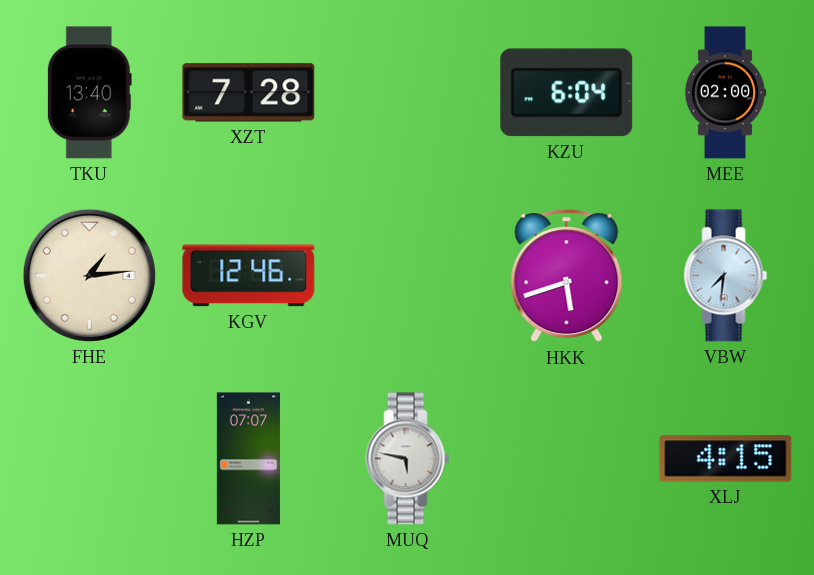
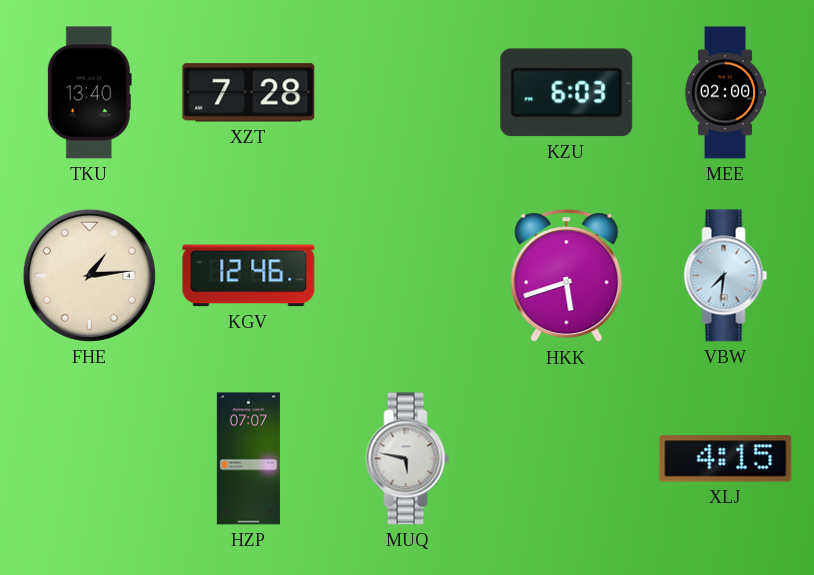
KZU: 6:04 -> 6:03 (567, 93)
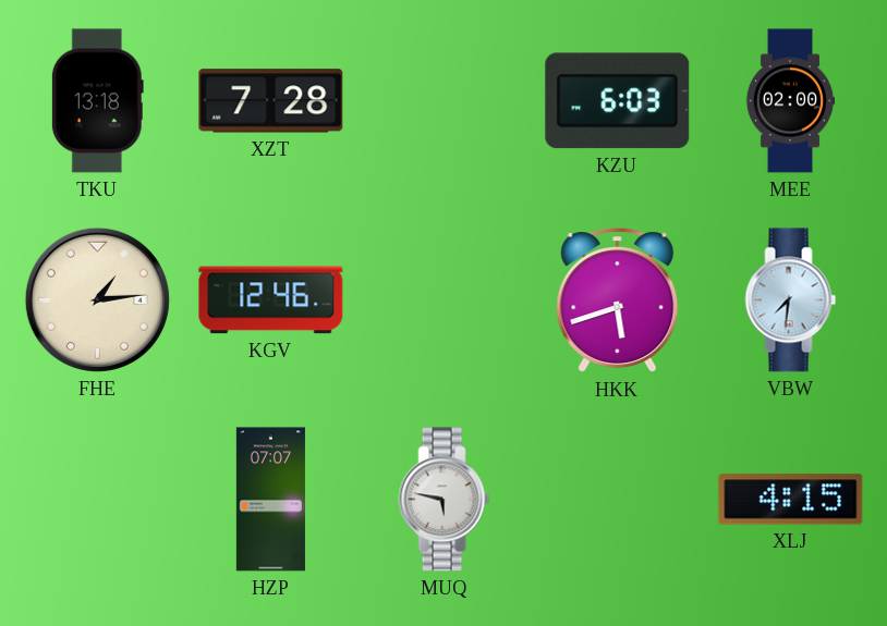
TKU: 13:40 -> 13:18 (97, 101)
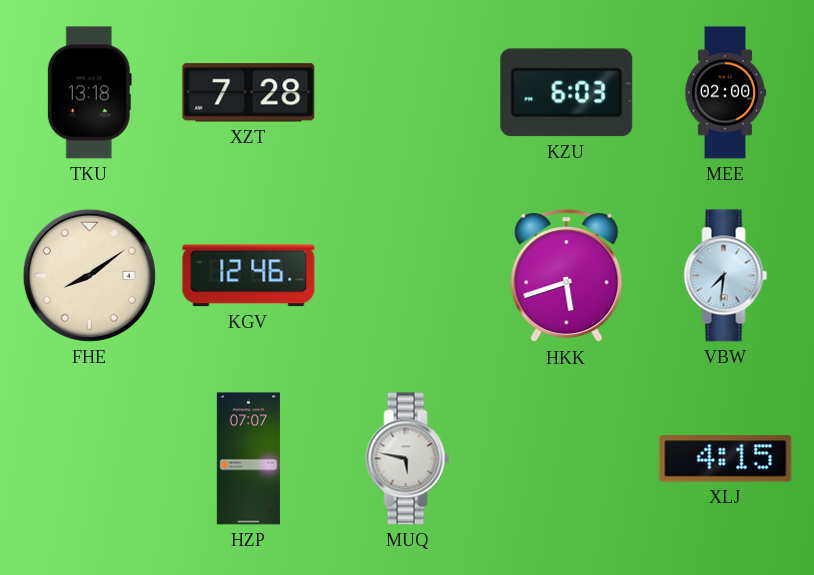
FHE: 1:14 -> 8:09 (89, 275)
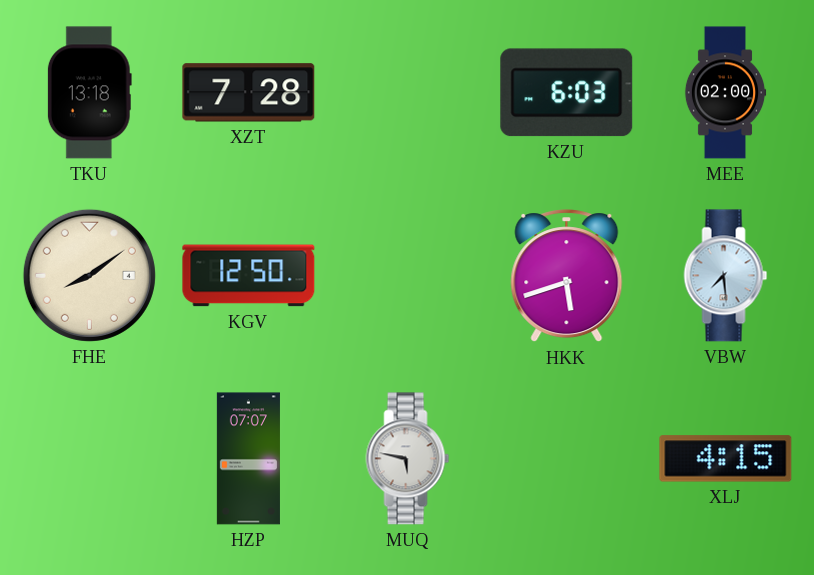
KGV: 12:46 -> 12:50 (249, 276)
VBW: 7:31 -> 7:29 (726, 276)
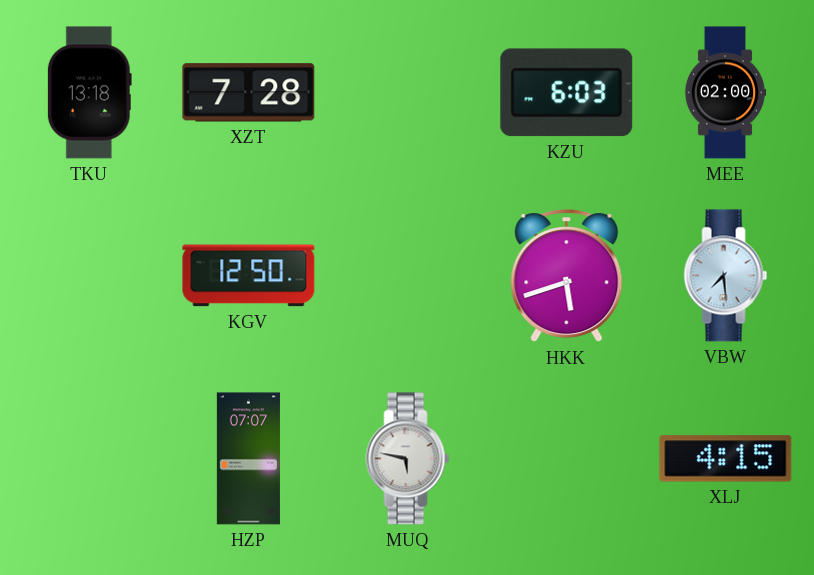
FHE: 8:09 -> none (89, 275)
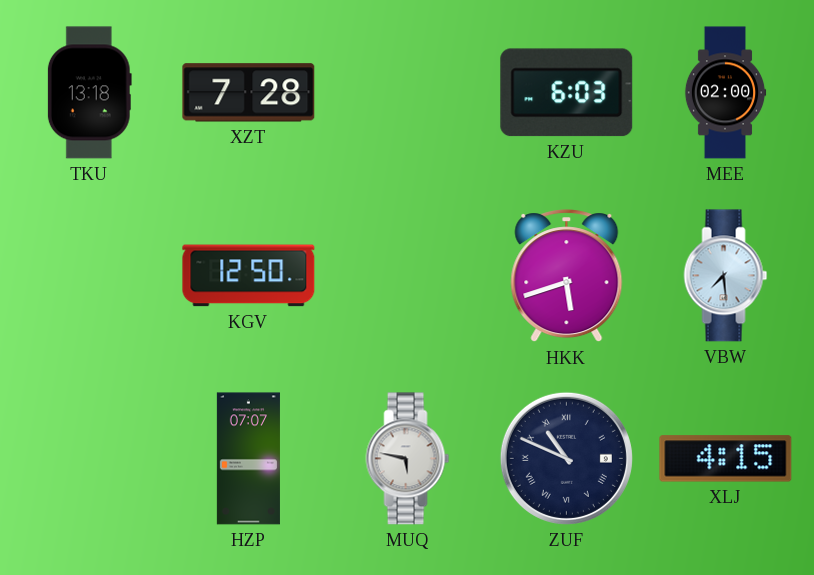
ZUF: none -> 10:49 (566, 458)
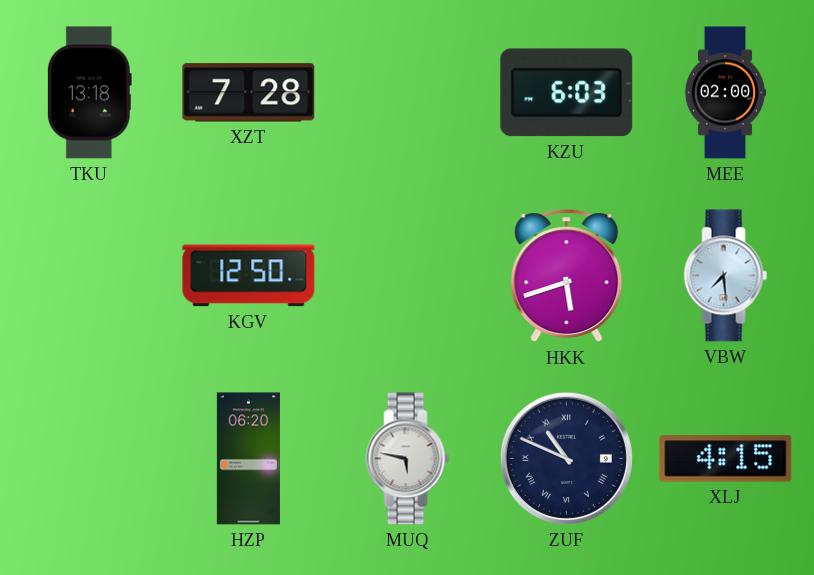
HZP: 07:07 -> 06:20 (248, 459)
